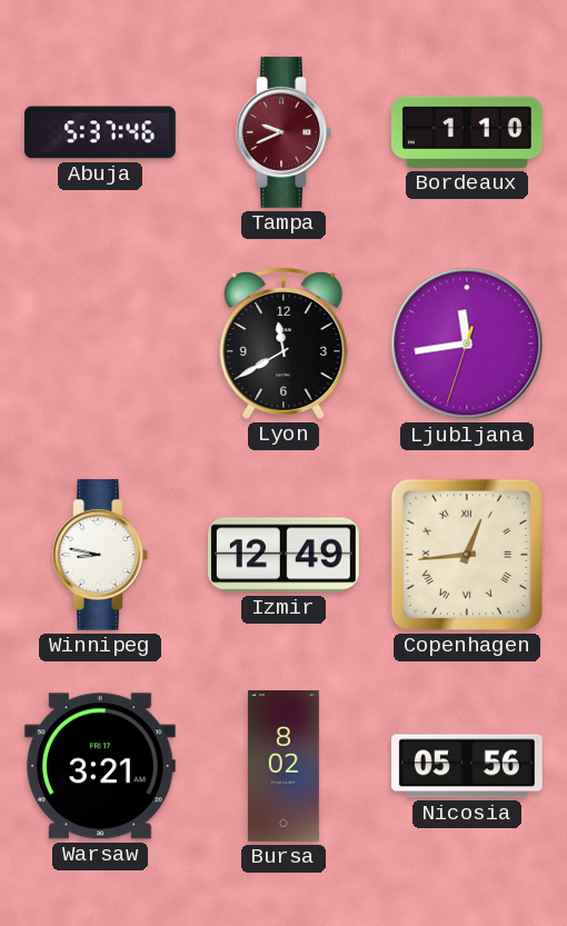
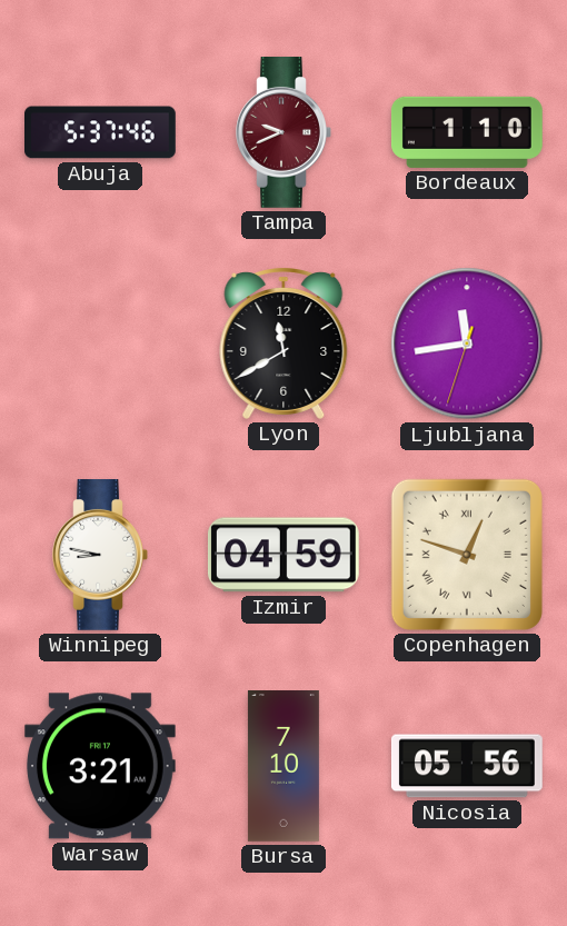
Izmir: 12:49 -> 04:59 (283, 555)
Copenhagen: 12:44 -> 12:48 (467, 555)
Bursa: 8:02 -> 7:10 (283, 767)
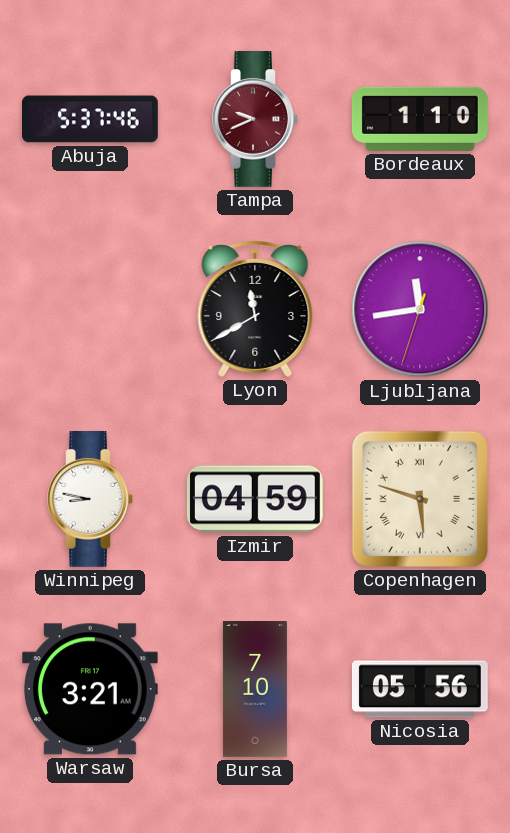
Copenhagen: 12:48 -> 5:48 (420, 499)
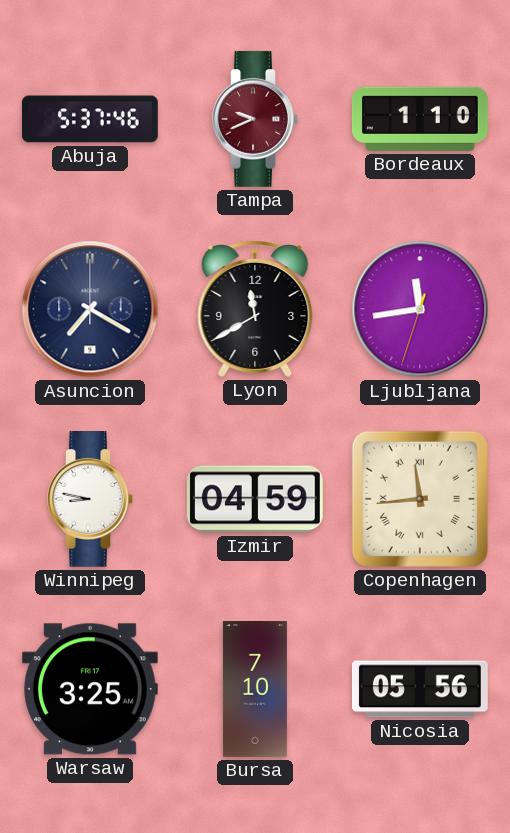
Asuncion: none -> 7:20 (90, 309)
Copenhagen: 5:48 -> 11:44 (420, 499)
Warsaw: 3:21 -> 3:25 (90, 689)
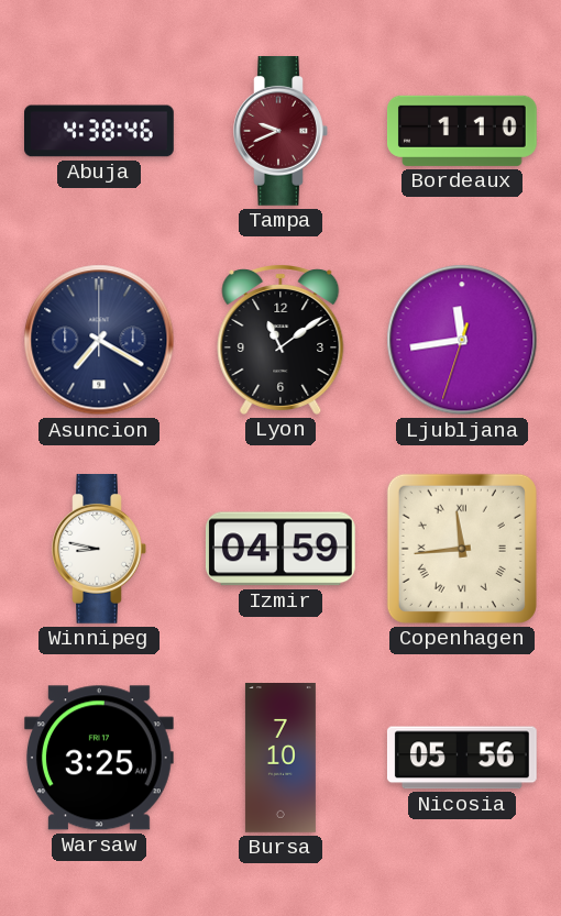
Abuja: 5:37 -> 4:38 (100, 131)
Lyon: 11:40 -> 11:09 (280, 340)
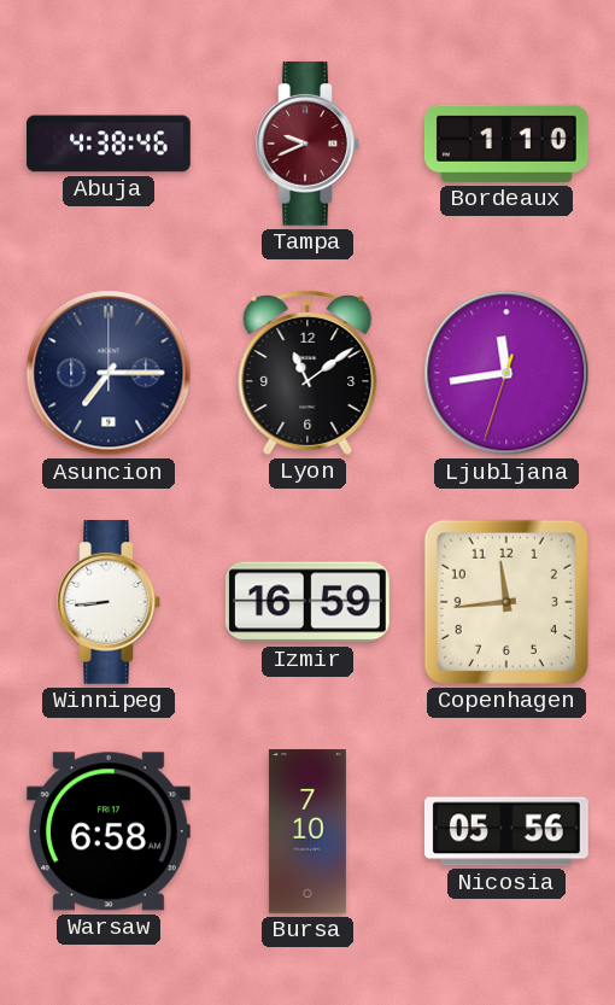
Asuncion: 7:20 -> 7:15 (109, 373)
Winnipeg: 8:47 -> 8:44 (109, 603)
Izmir: 04:59 -> 16:59 (307, 602)
Copenhagen numerals: Roman -> Arabic (506, 602)
Warsaw: 3:25 -> 6:58 (109, 831)
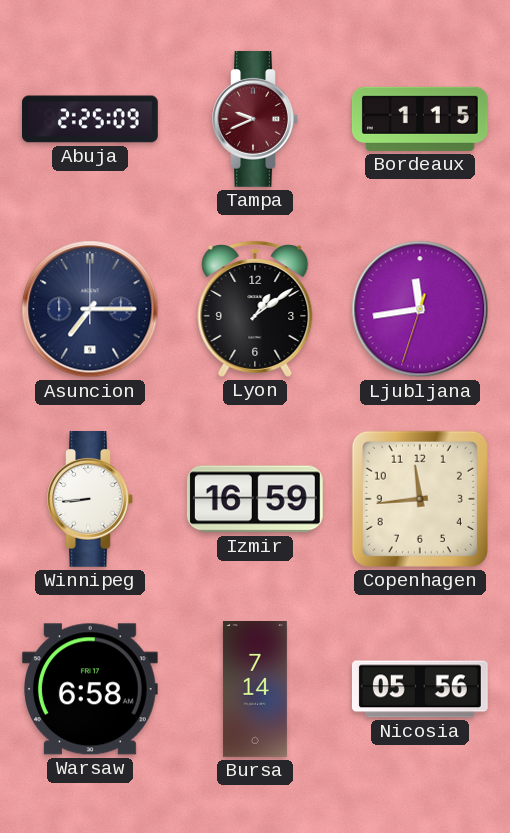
Abuja: 4:38 -> 2:25 (91, 119)
Bordeaux: 1:10 -> 1:15 (420, 119)
Lyon: 11:09 -> 1:09 (255, 309)
Bursa: 7:10 -> 7:14 (255, 690)
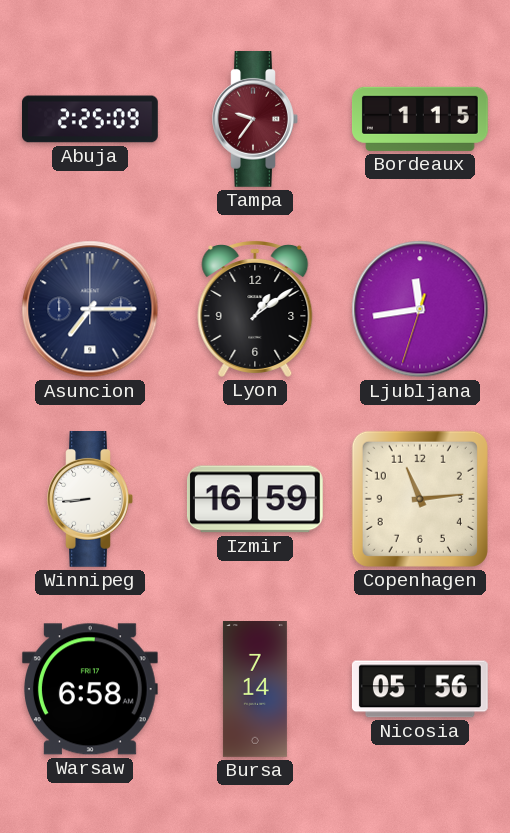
Tampa: 9:41 -> 9:36 (255, 120)
Copenhagen: 11:44 -> 11:14 (420, 499)
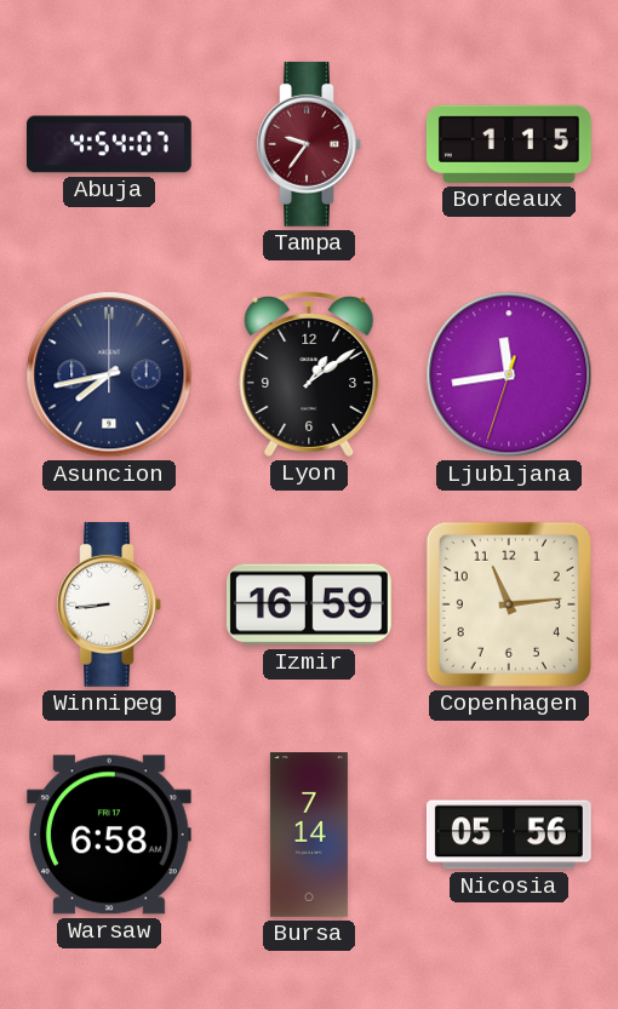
Abuja: 2:25 -> 4:54 (110, 144)
Asuncion: 7:15 -> 7:43 (109, 374)
